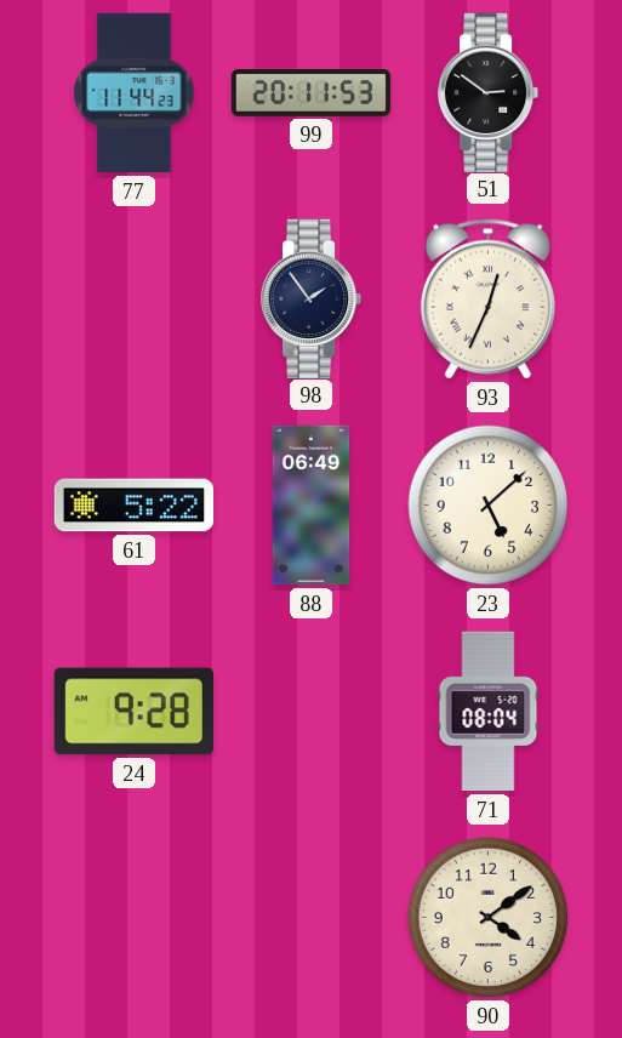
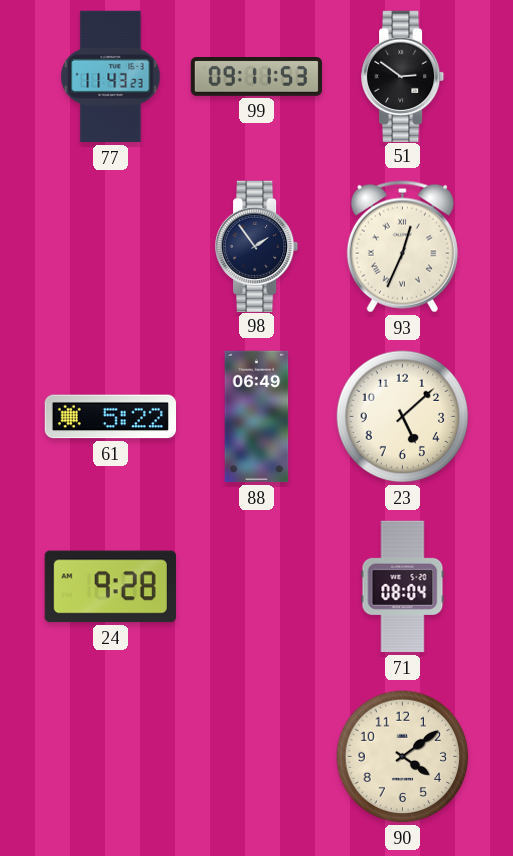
77: 11:44 -> 11:43 (111, 77)
99: 20:11 -> 09:11 (257, 77)
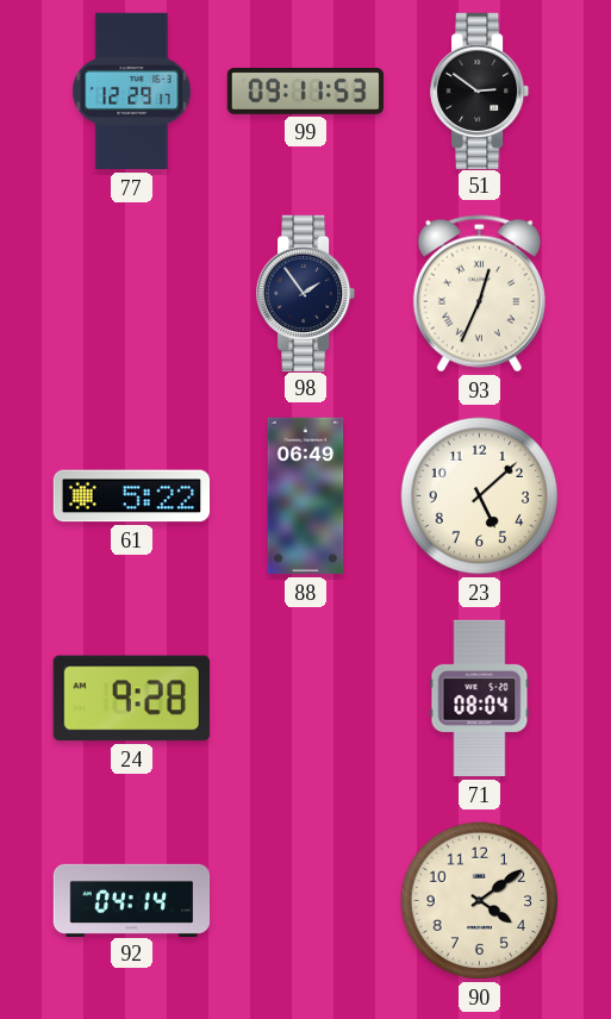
77: 11:43 -> 12:29 (132, 92)
92: none -> 04:14 (132, 900)
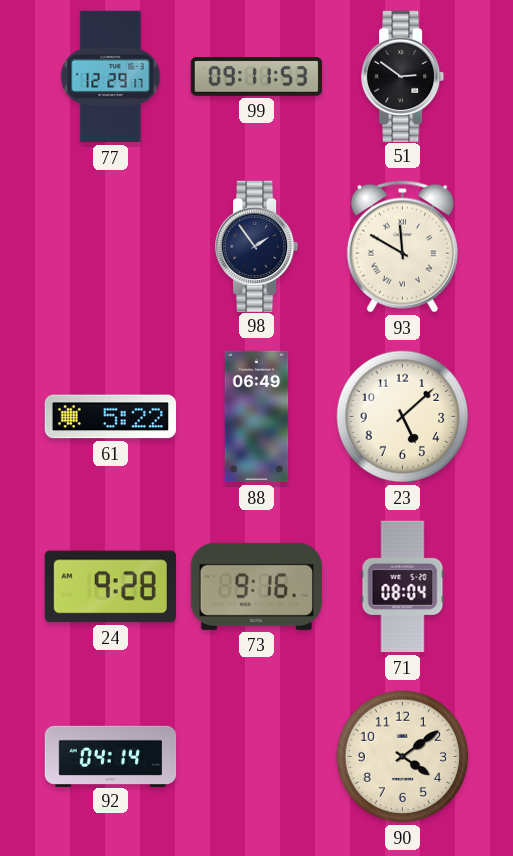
93: 12:34 -> 11:50 (402, 247)
73: none -> 9:16 (256, 586)
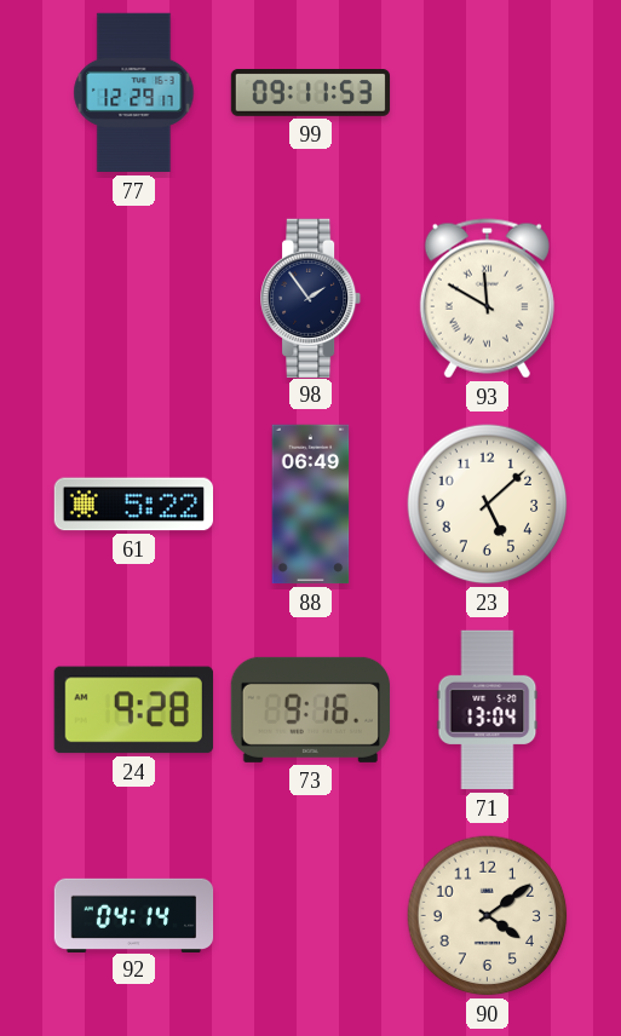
51: 2:51 -> none (404, 76)
71: 08:04 -> 13:04 (488, 710)
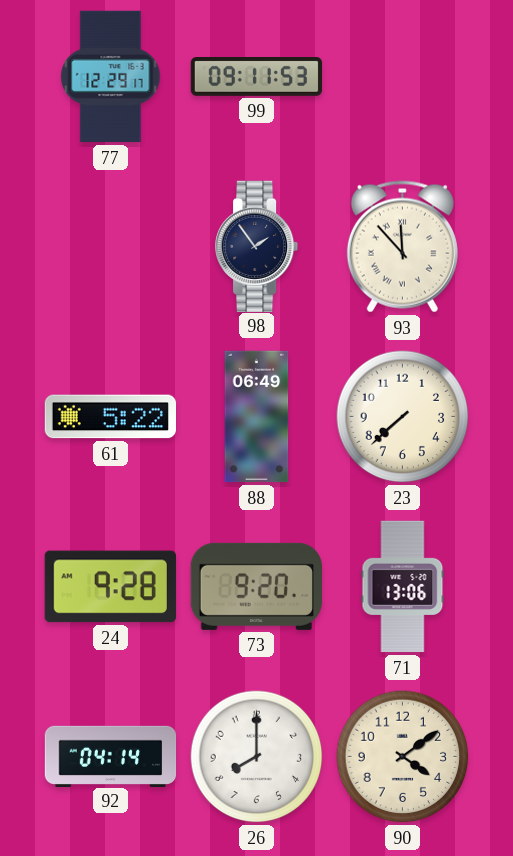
93: 11:50 -> 11:53 (402, 247)
23: 5:08 -> 7:38 (403, 417)
73: 9:16 -> 9:20 (256, 586)
71: 13:04 -> 13:06 (403, 587)
26: none -> 8:00 (257, 757)
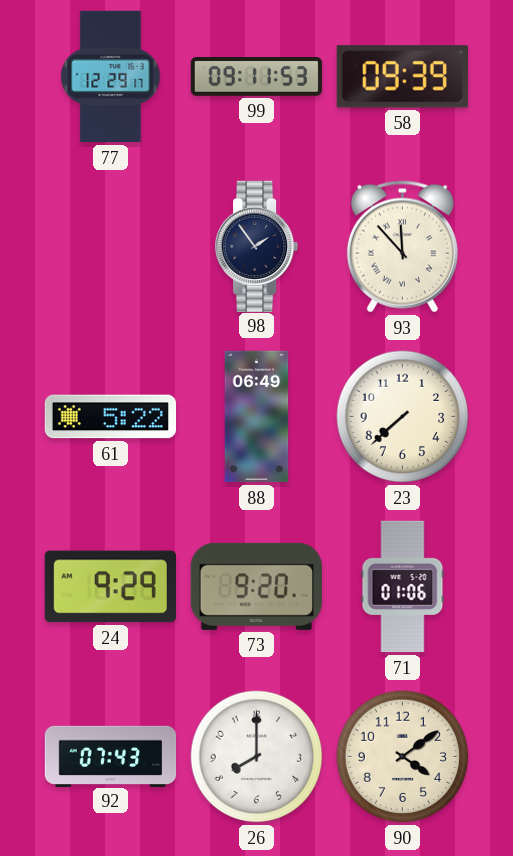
58: none -> 09:39 (402, 77)
24: 9:28 -> 9:29 (110, 587)
71: 13:06 -> 01:06 (403, 587)
92: 04:14 -> 07:43 (111, 756)
